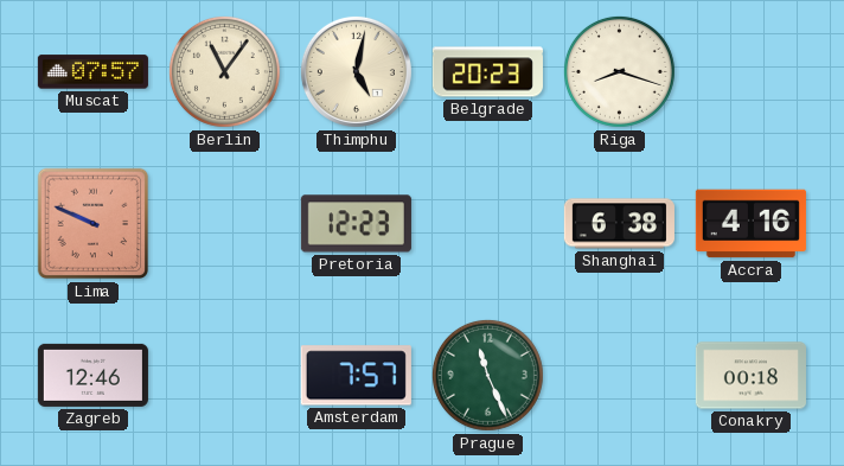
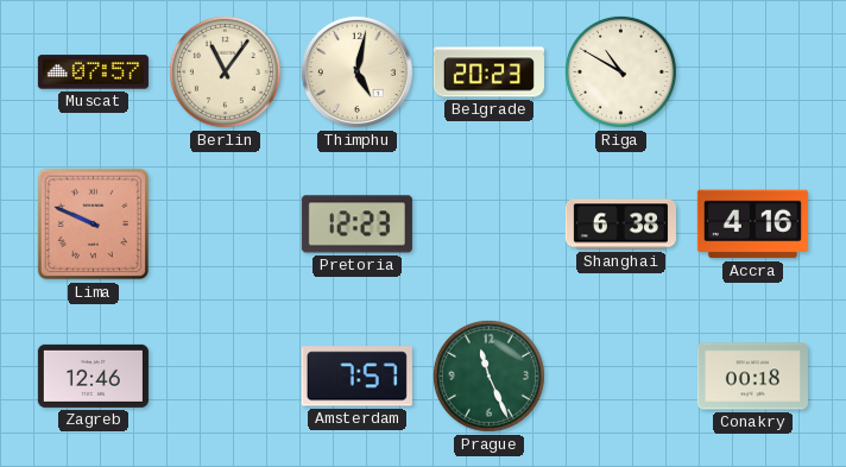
Riga: 8:18 -> 10:50 (620, 71)
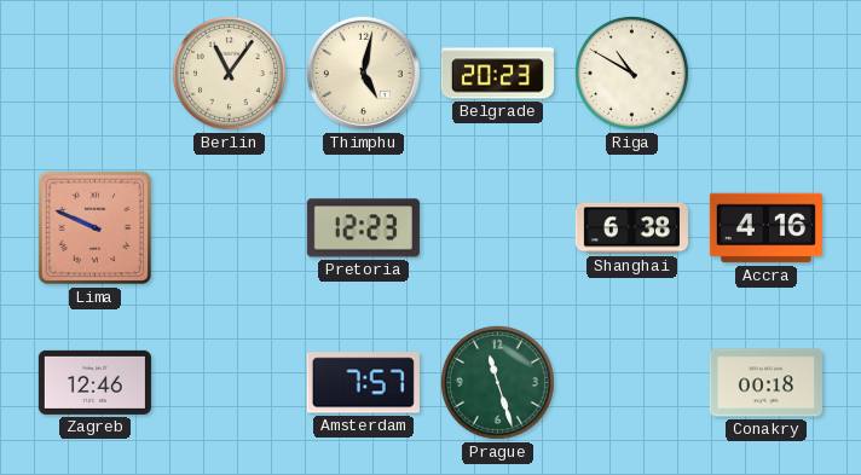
Muscat: 07:57 -> none (93, 72)
Prague: 11:26 -> 11:27 (497, 382)
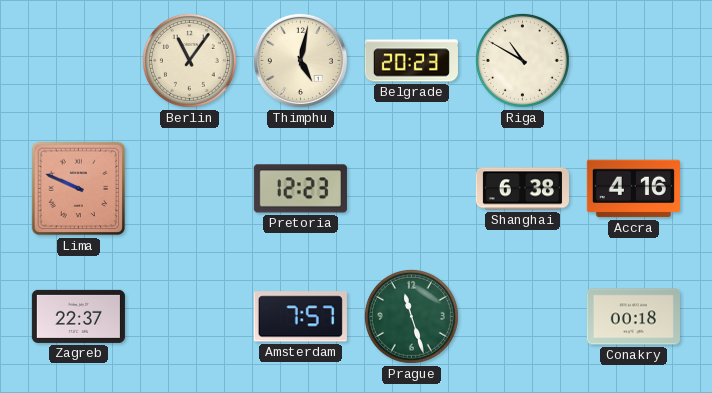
Zagreb: 12:46 -> 22:37 (78, 316)
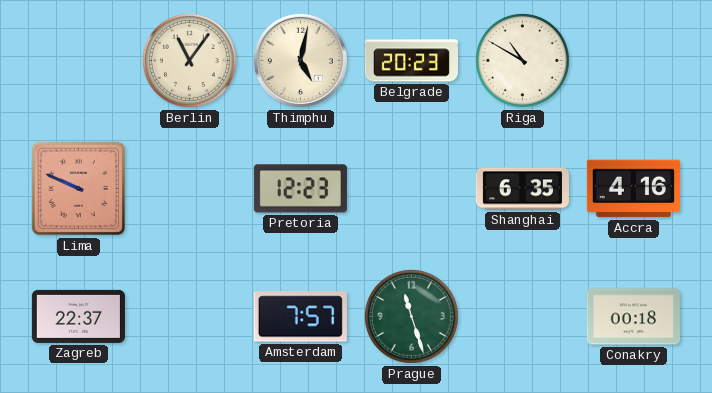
Shanghai: 6:38 -> 6:35 (522, 189)
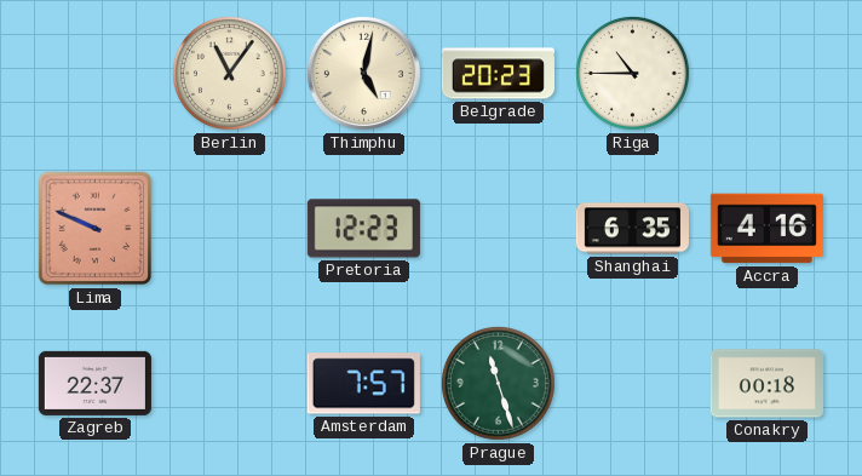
Riga: 10:50 -> 10:45 (632, 73)
